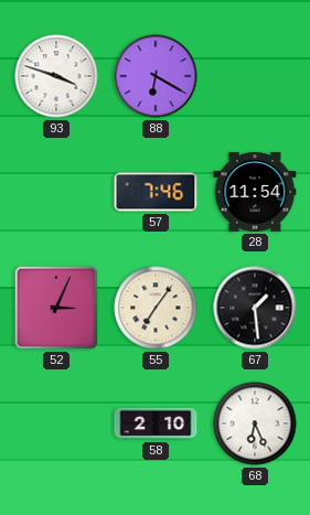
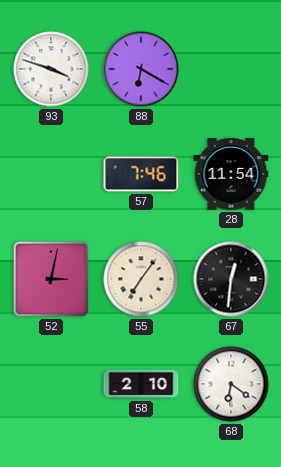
52: 3:04 -> 3:02 (51, 279)
67: 1:29 -> 12:31 (231, 279)
68: 6:26 -> 6:21 (231, 384)
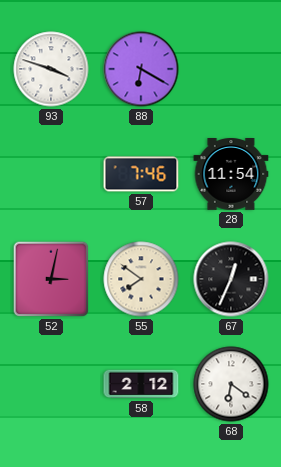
55: 7:06 -> 7:51 (141, 279)
67: 12:31 -> 12:34 (231, 279)
58: 2:10 -> 2:12 (141, 384)
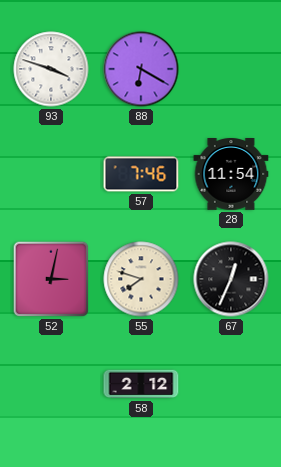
55: 7:51 -> 7:48 (141, 279)
68: 6:21 -> none (231, 384)
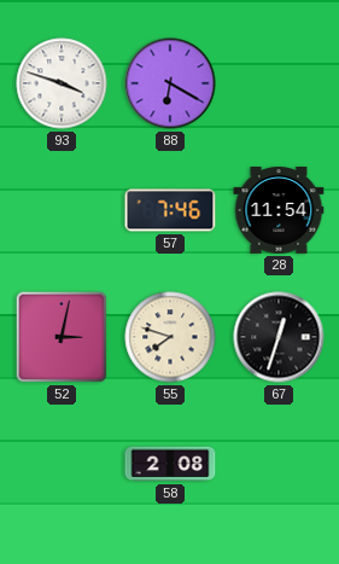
67: 12:34 -> 12:33 (279, 337)
58: 2:12 -> 2:08 (170, 464)
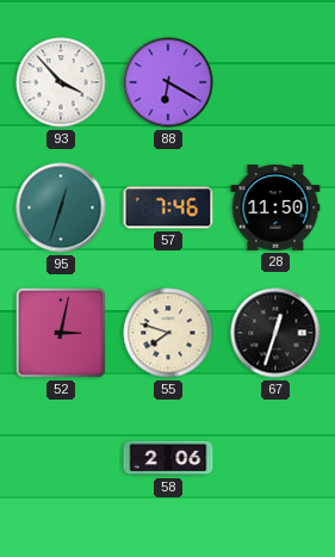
93: 3:48 -> 3:53 (61, 82)
95: none -> 12:33 (61, 208)
28: 11:54 -> 11:50 (275, 209)
58: 2:08 -> 2:06 (168, 458)
